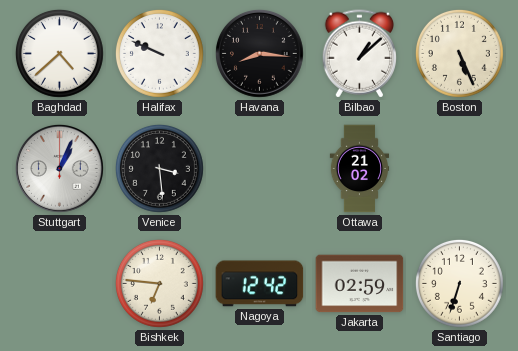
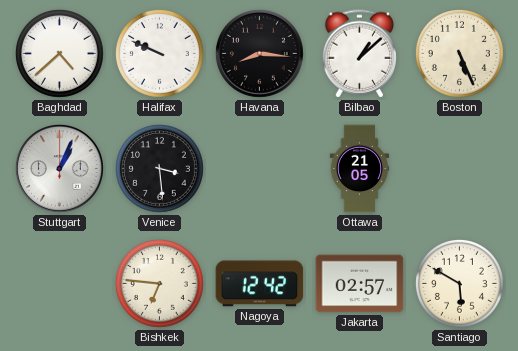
Ottawa: 21:02 -> 21:05 (360, 169)
Jakarta: 02:59 -> 02:57 (360, 284)
Santiago: 6:33 -> 5:50 (459, 283)
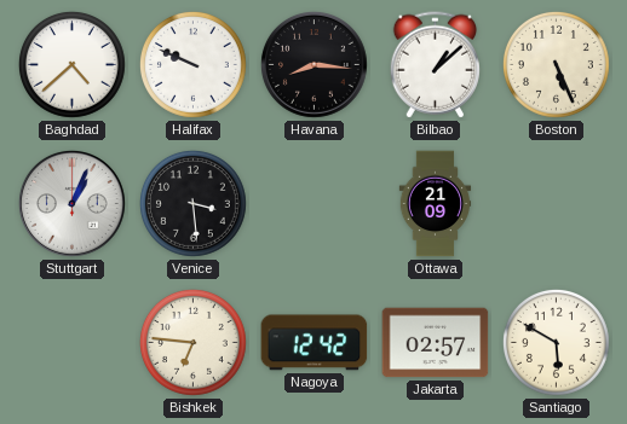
Ottawa: 21:05 -> 21:09 (436, 204)
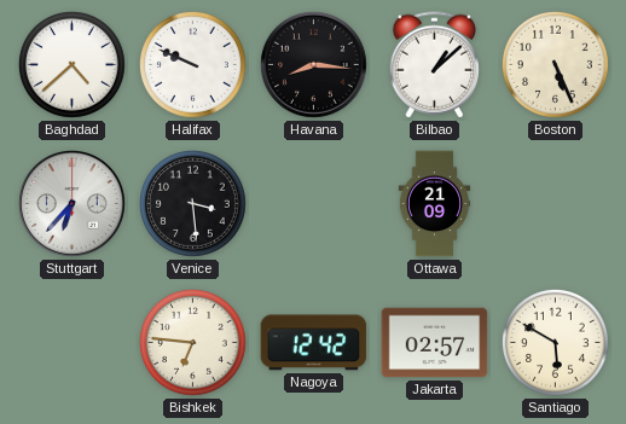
Stuttgart: 1:04 -> 6:37 (73, 204)
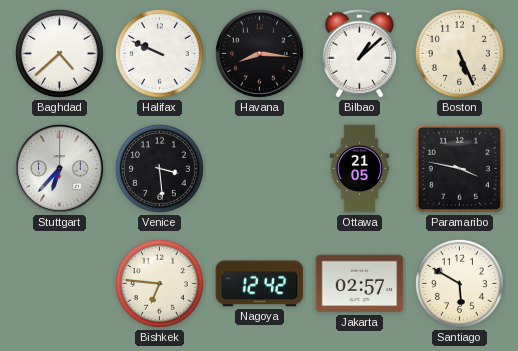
Ottawa: 21:09 -> 21:05 (360, 169)
Paramaribo: none -> 3:47 (459, 168)
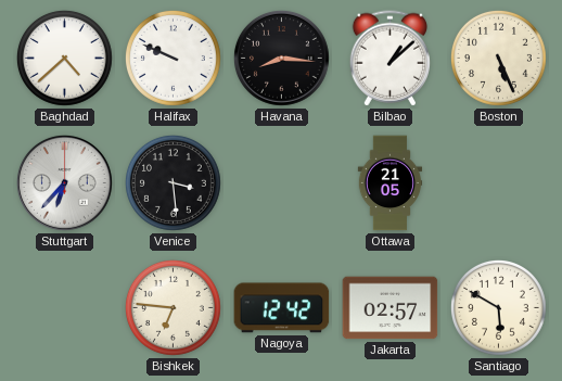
Paramaribo: 3:47 -> none (459, 168)
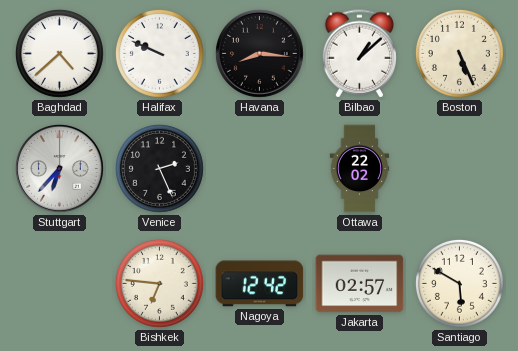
Venice: 3:29 -> 2:26 (159, 168)
Ottawa: 21:05 -> 22:02 (360, 169)
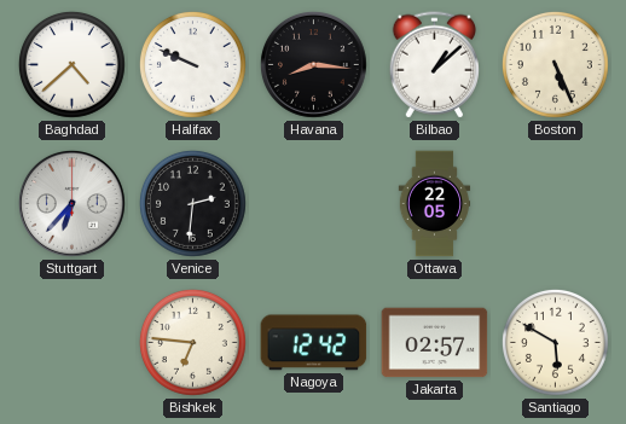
Venice: 2:26 -> 2:31 (192, 203)
Ottawa: 22:02 -> 22:05 (435, 204)
